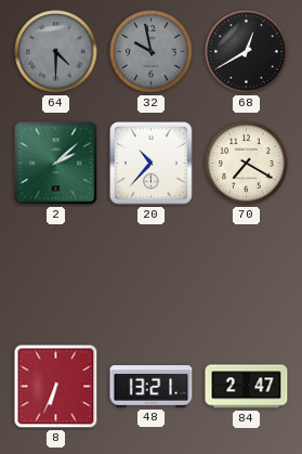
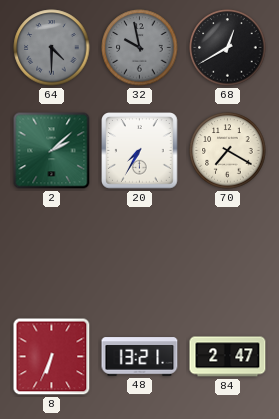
20: 10:37 -> 7:35 (140, 151)
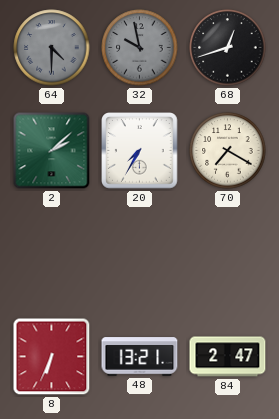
68: 12:40 -> 12:42 (228, 48)
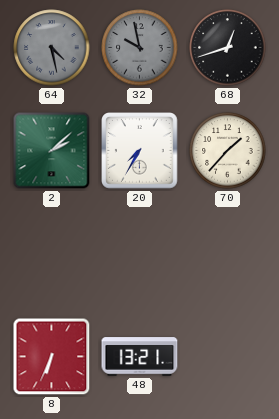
64: 4:30 -> 4:28 (52, 48)
70: 7:20 -> 1:37 (228, 151)
84: 2:47 -> none (228, 357)
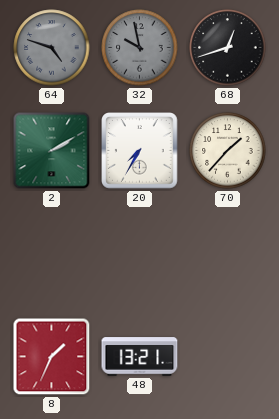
64: 4:28 -> 4:48 (52, 48)
2: 2:08 -> 2:10 (52, 151)
8: 6:34 -> 1:34 (52, 357)
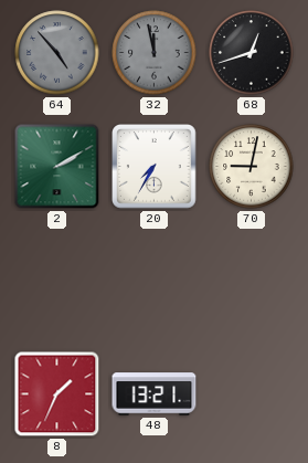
64: 4:48 -> 4:53 (57, 53)
32: 9:58 -> 11:58 (155, 53)
70: 1:37 -> 9:02 (252, 167)
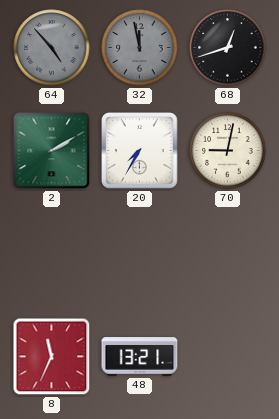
8: 1:34 -> 11:34 (52, 357)
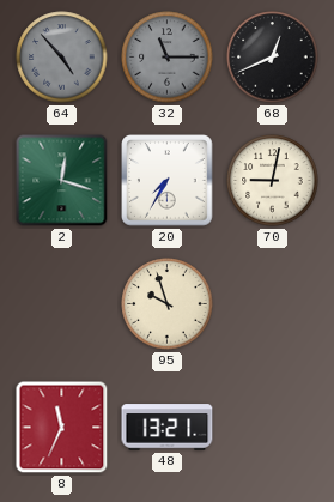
32: 11:58 -> 11:15 (168, 58)
68: 12:42 -> 12:41 (273, 58)
2: 2:10 -> 12:18 (62, 181)
95: none -> 9:57 (168, 304)
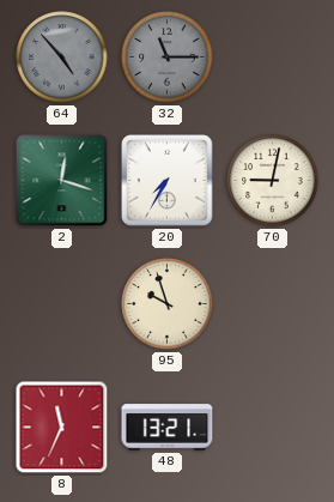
68: 12:41 -> none (273, 58)
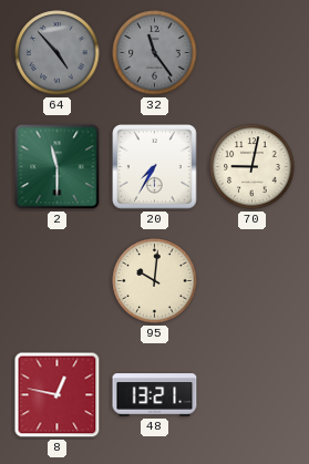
32: 11:15 -> 11:24 (155, 53)
2: 12:18 -> 11:30 (58, 167)
95: 9:57 -> 10:01 (155, 281)
8: 11:34 -> 12:47 (58, 395)
